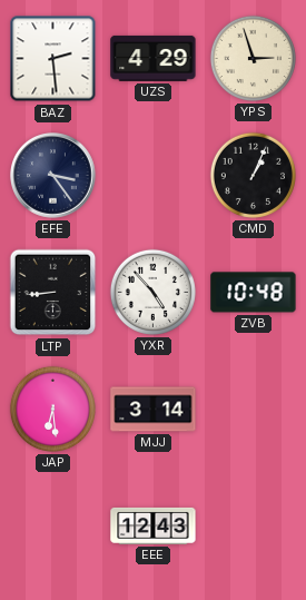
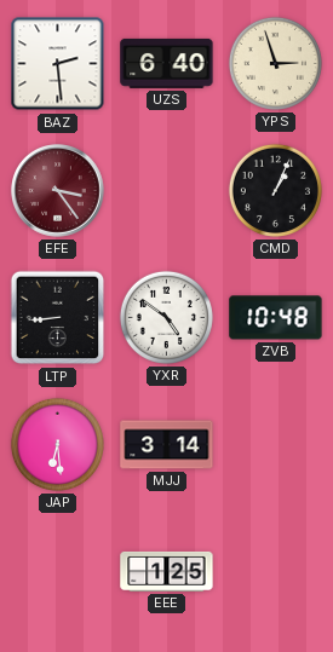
UZS: 4:29 -> 6:40 (167, 63)
EFE dial: navy -> burgundy (58, 191)
YXR: 4:53 -> 4:51 (166, 317)
EEE: 12:43 -> 1:25 (167, 571)
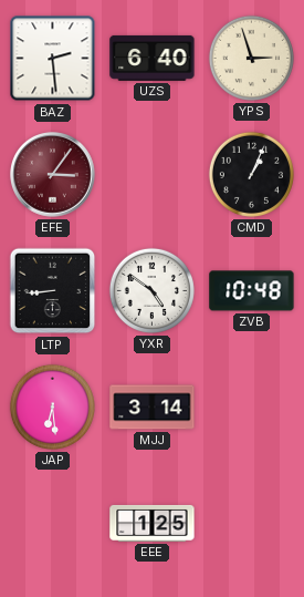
EFE: 3:24 -> 3:06 (53, 175)
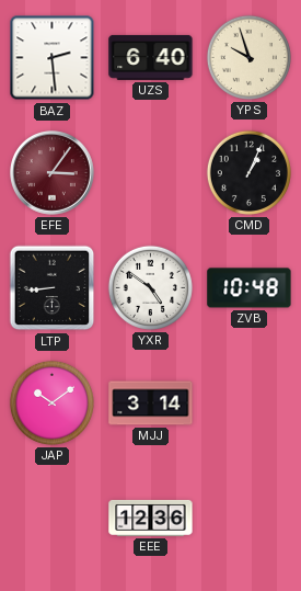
YPS: 2:57 -> 9:57 (248, 57)
JAP: 6:29 -> 10:09 (51, 402)
EEE: 1:25 -> 12:36 (151, 518)
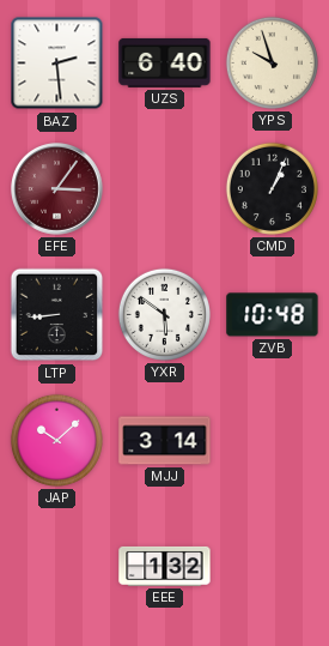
YXR: 4:51 -> 5:51 (164, 314)
JAP: 10:09 -> 10:08 (56, 440)
EEE: 12:36 -> 1:32 (165, 566)
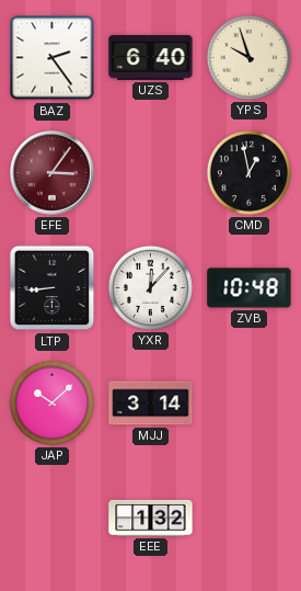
BAZ: 2:29 -> 2:24 (53, 58)
CMD: 1:04 -> 12:58 (248, 172)
YXR: 5:51 -> 12:07 (150, 287)
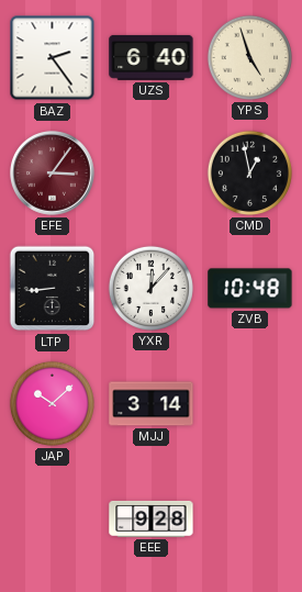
YPS: 9:57 -> 4:57 (249, 57)
EEE: 1:32 -> 9:28 (152, 518)
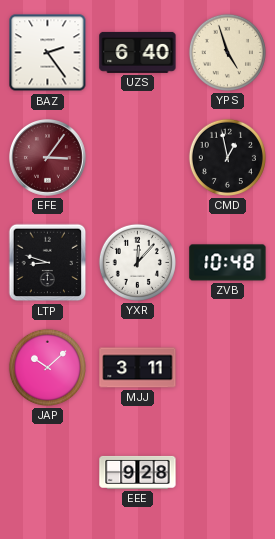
LTP: 8:44 -> 8:48 (48, 263)
MJJ: 3:14 -> 3:11 (138, 368)
